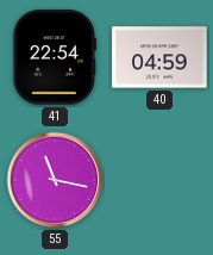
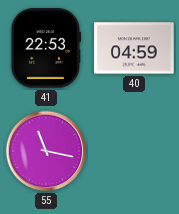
41: 22:54 -> 22:53 (45, 48)
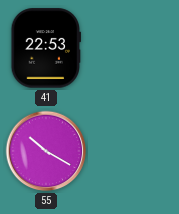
40: 04:59 -> none (134, 48)
55: 11:17 -> 10:20 (46, 151)
